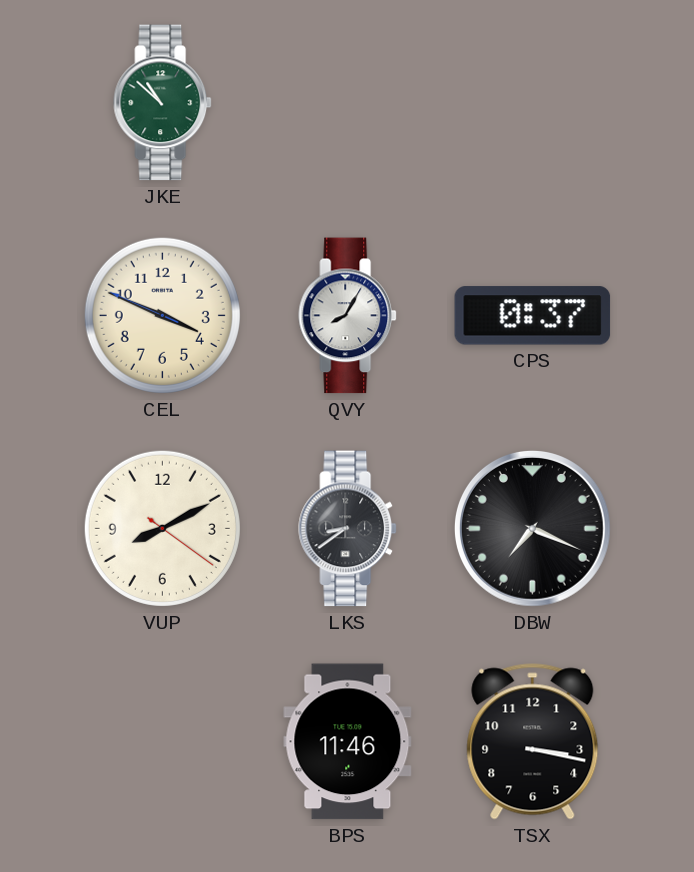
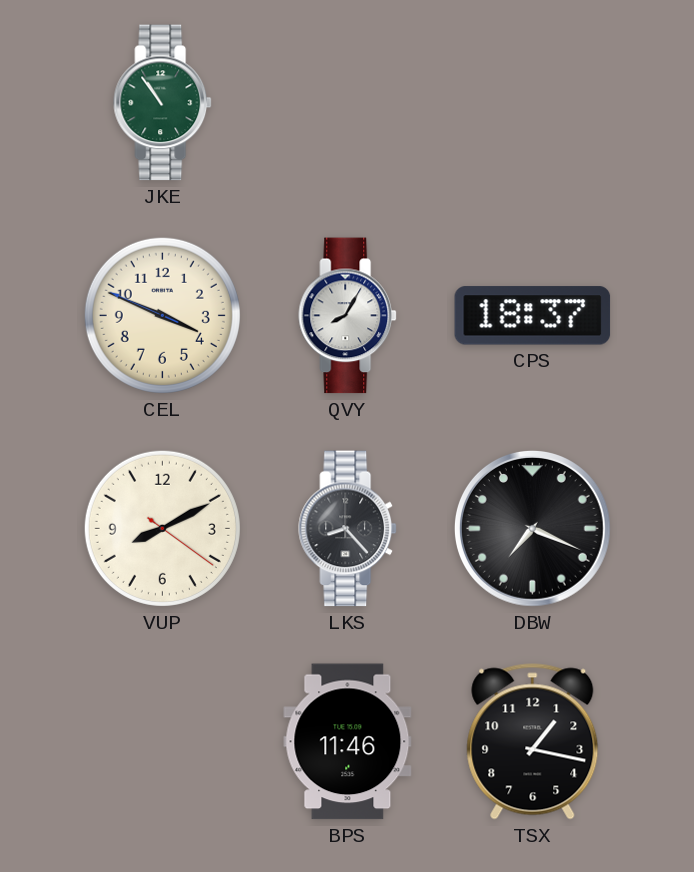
JKE: 10:52 -> 10:54 (163, 103)
CPS: 0:37 -> 18:37 (533, 316)
LKS: 8:39 -> 8:23 (348, 529)
TSX: 3:17 -> 1:17 (533, 742)
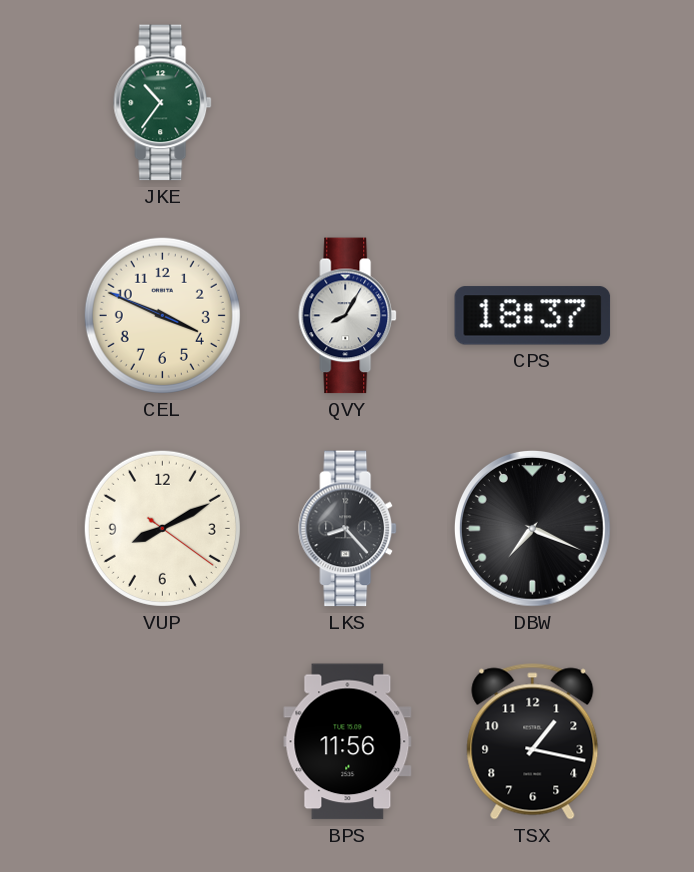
JKE: 10:54 -> 10:36 (163, 103)
BPS: 11:46 -> 11:56 (348, 742)
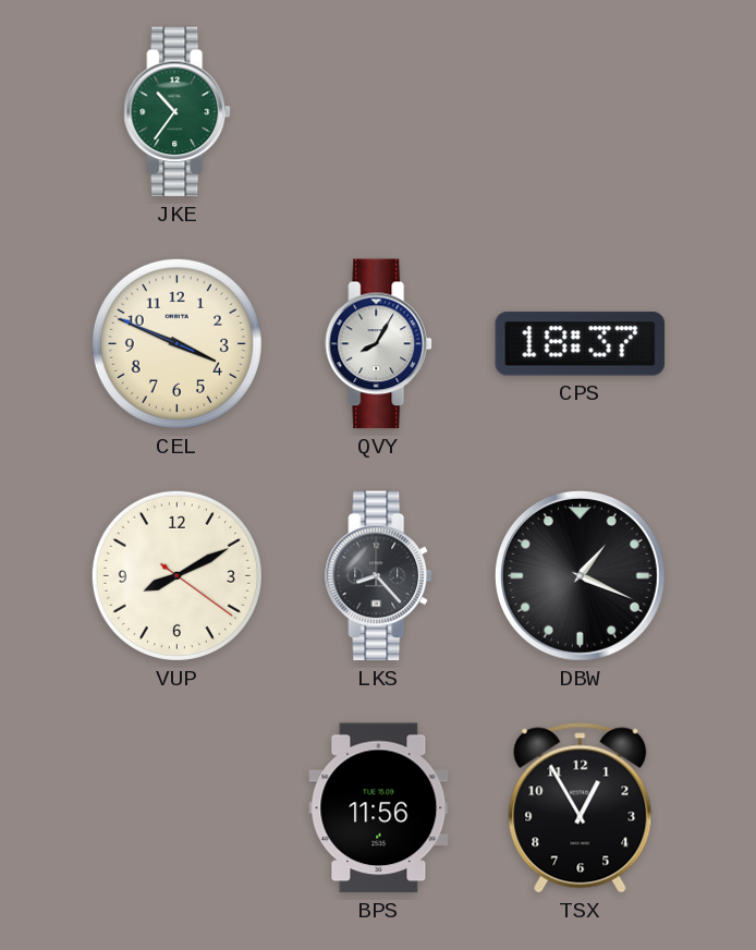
DBW: 7:19 -> 1:19 (580, 575)
TSX: 1:17 -> 12:55 (581, 808)
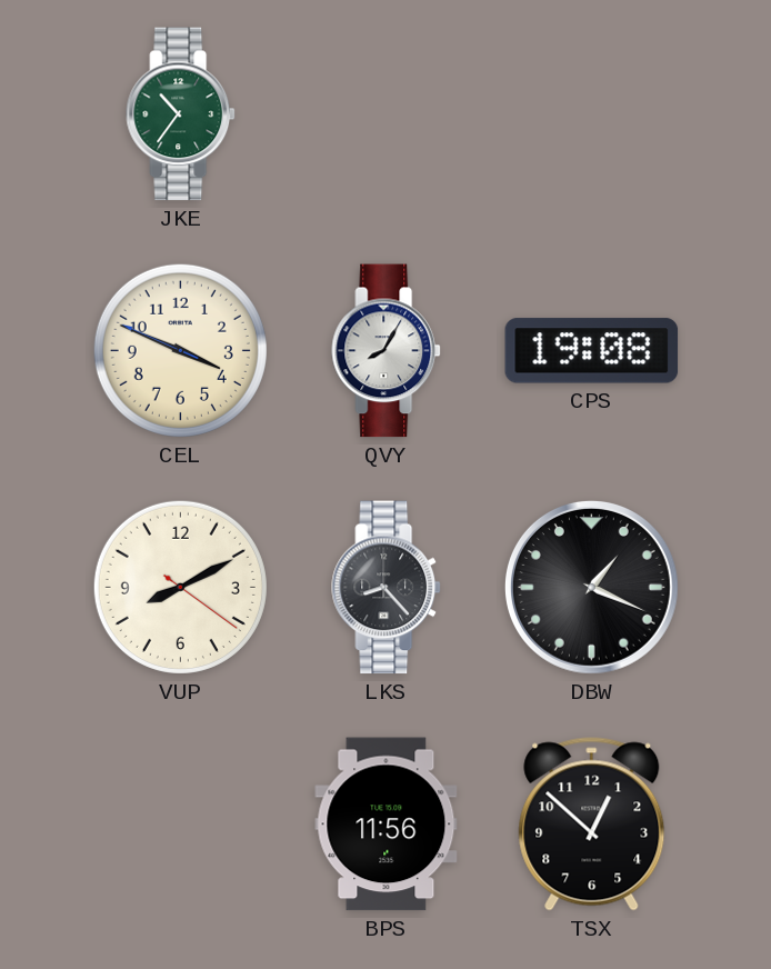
CPS: 18:37 -> 19:08 (592, 351)
TSX: 12:55 -> 12:52 (592, 825)
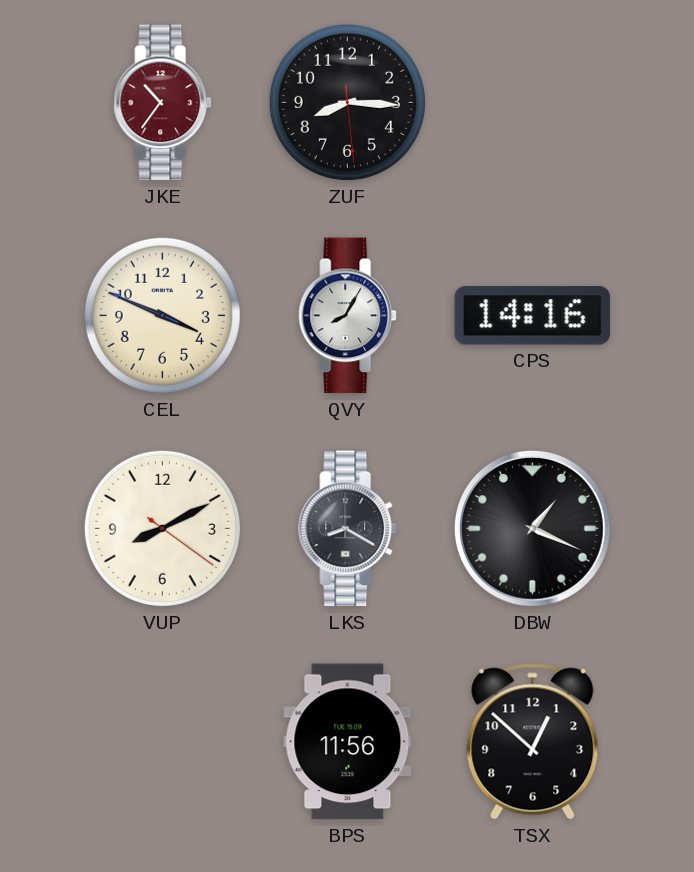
JKE dial: green -> burgundy (163, 103)
ZUF: none -> 8:15 (347, 102)
CPS: 19:08 -> 14:16 (533, 316)
LKS: 8:23 -> 8:20 (348, 529)
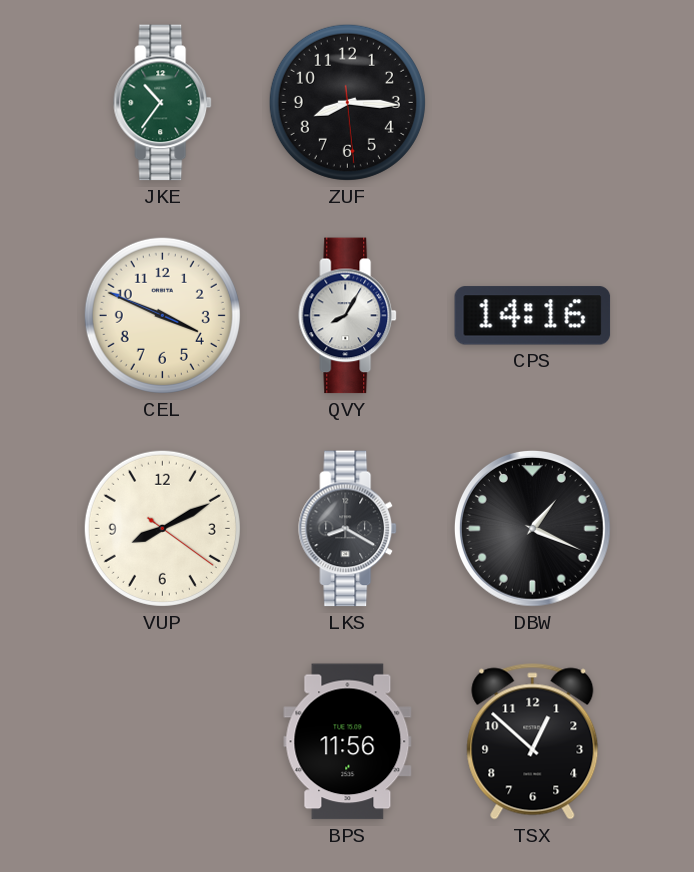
JKE dial: burgundy -> green (163, 103)
